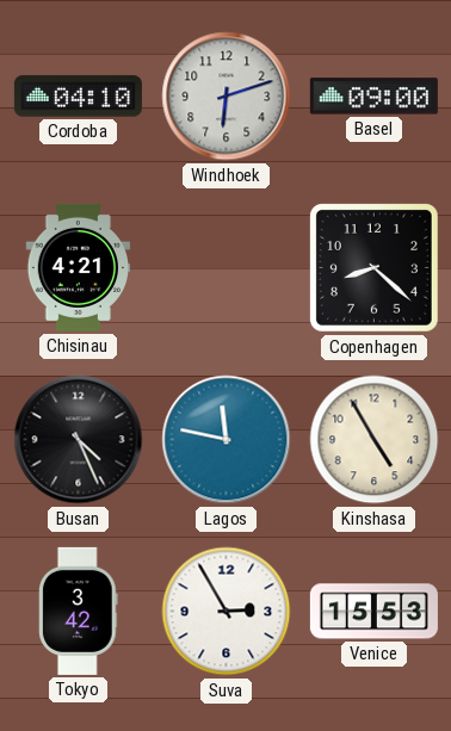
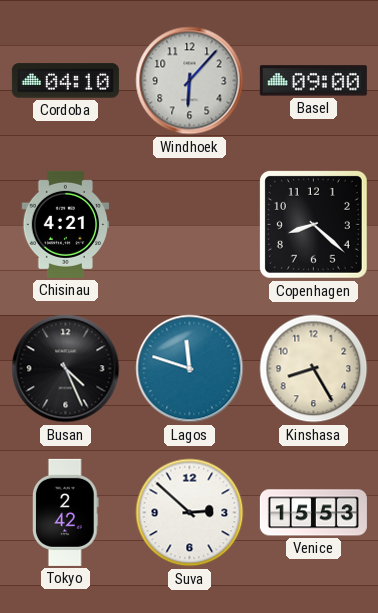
Windhoek: 6:12 -> 6:07 (190, 81)
Lagos: 11:47 -> 11:48 (190, 369)
Kinshasa: 4:55 -> 8:25 (314, 369)
Tokyo: 3:42 -> 2:42 (66, 512)
Suva: 2:55 -> 2:52 (190, 513)
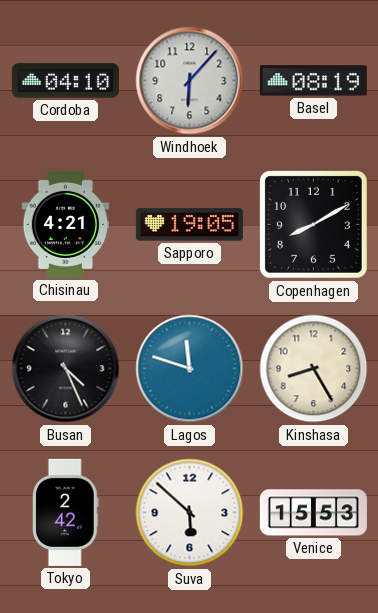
Basel: 09:00 -> 08:19 (313, 81)
Sapporo: none -> 19:05 (189, 225)
Copenhagen: 8:22 -> 8:10 (313, 224)
Suva: 2:52 -> 5:52 (190, 513)
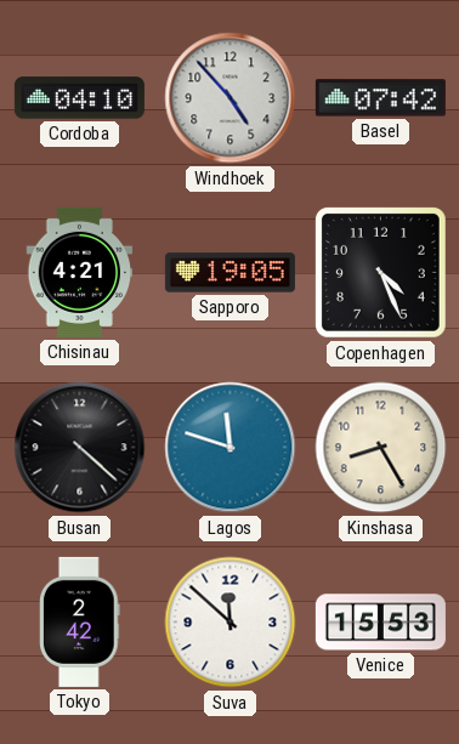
Windhoek: 6:07 -> 4:53 (231, 98)
Basel: 08:19 -> 07:42 (380, 98)
Copenhagen: 8:10 -> 4:26 (380, 272)
Busan: 4:26 -> 4:22 (80, 448)
Suva: 5:52 -> 11:52 (231, 623)
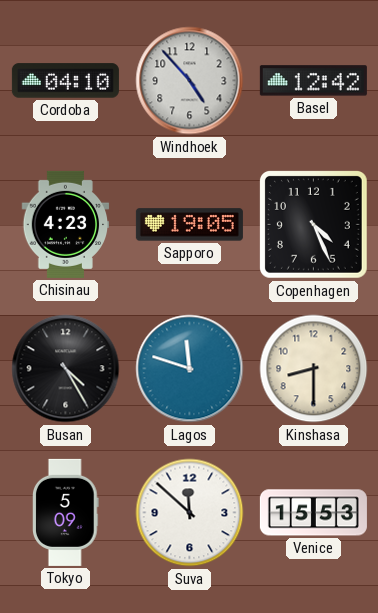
Basel: 07:42 -> 12:42 (313, 81)
Chisinau: 4:21 -> 4:23 (66, 224)
Busan: 4:22 -> 4:25 (66, 369)
Kinshasa: 8:25 -> 8:30 (314, 369)
Tokyo: 2:42 -> 5:09 (66, 512)
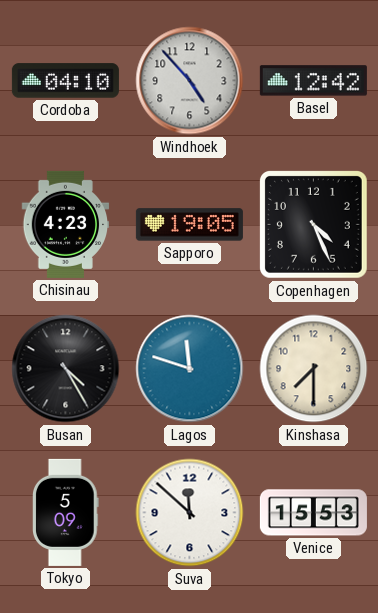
Kinshasa: 8:30 -> 7:30 (314, 369)
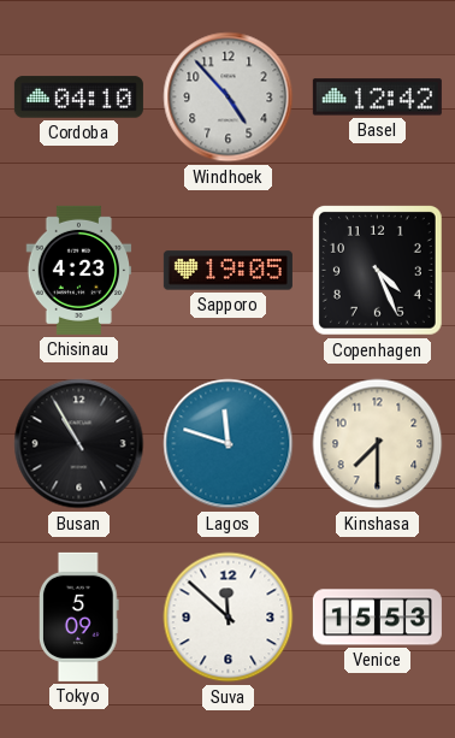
Busan: 4:25 -> 10:55 (79, 444)
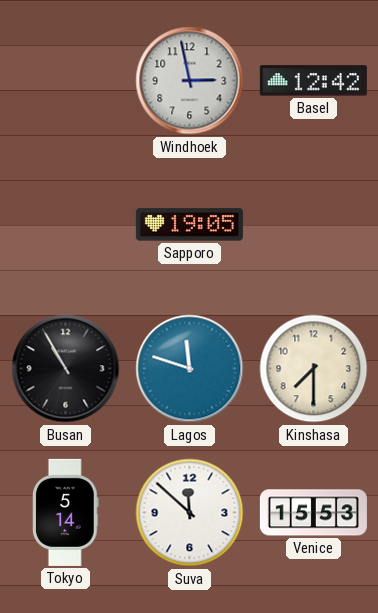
Cordoba: 04:10 -> none (78, 98)
Windhoek: 4:53 -> 2:58 (190, 81)
Chisinau: 4:23 -> none (79, 270)
Copenhagen: 4:26 -> none (377, 270)
Tokyo: 5:09 -> 5:14 (66, 512)
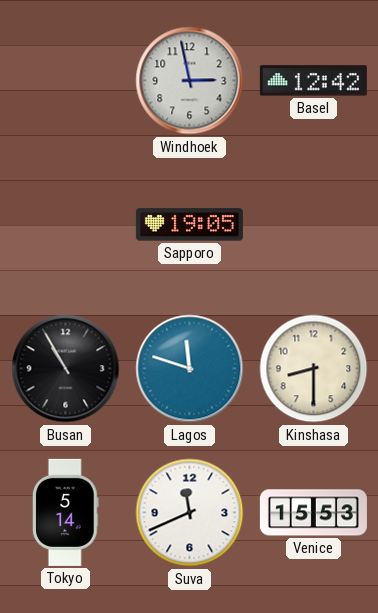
Kinshasa: 7:30 -> 8:30 (314, 369)
Suva: 11:52 -> 11:41 (190, 513)
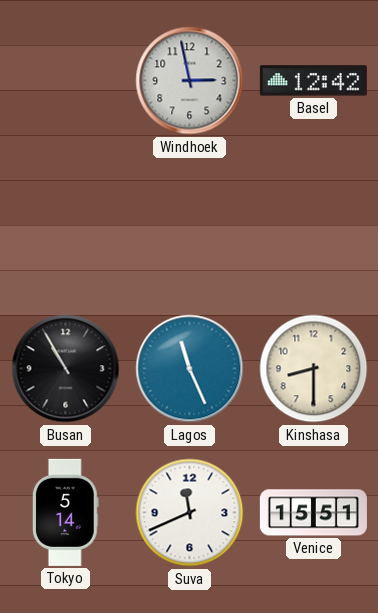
Sapporo: 19:05 -> none (189, 225)
Lagos: 11:48 -> 11:26 (190, 369)
Venice: 15:53 -> 15:51 (313, 513)
